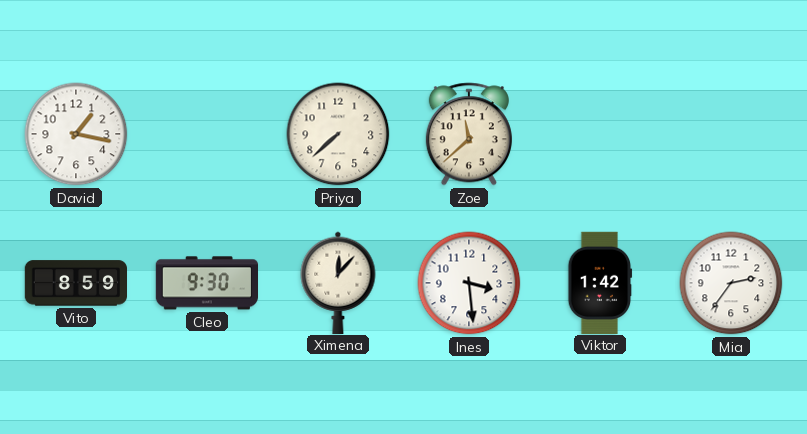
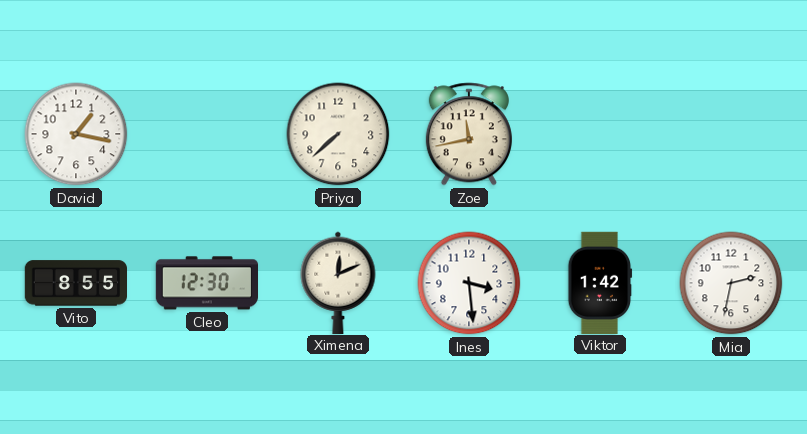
Zoe: 11:38 -> 11:43 (469, 134)
Vito: 8:59 -> 8:55 (75, 283)
Cleo: 9:30 -> 12:30 (206, 283)
Ximena: 12:07 -> 12:11 (338, 282)
Mia: 2:36 -> 2:32 (731, 283)
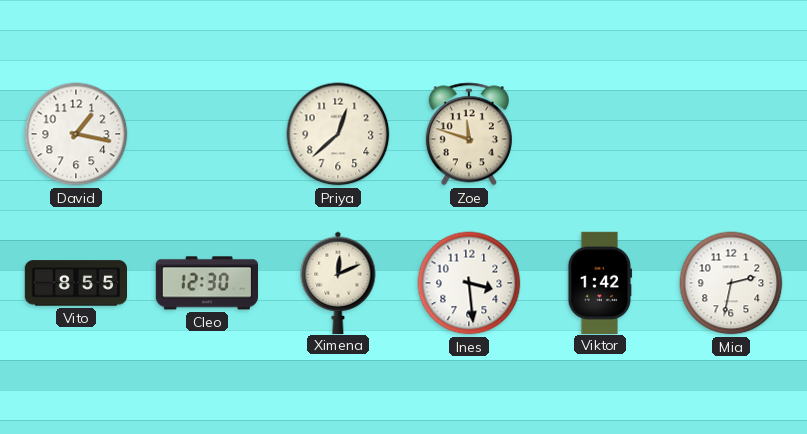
Priya: 7:38 -> 12:38 (338, 134)
Zoe: 11:43 -> 11:48 (469, 134)
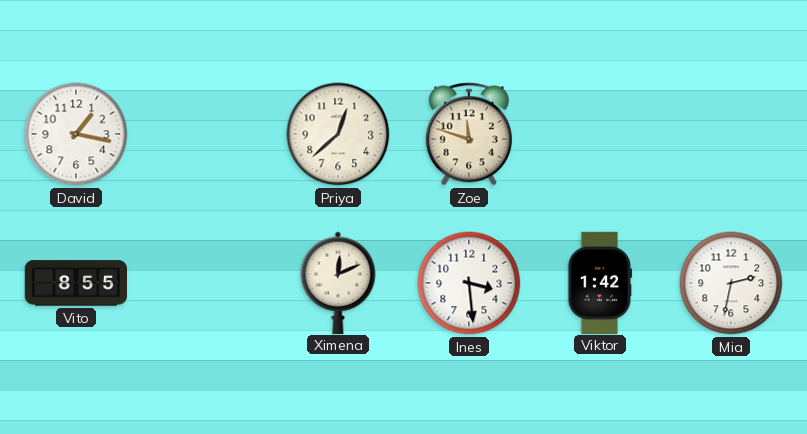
Cleo: 12:30 -> none (206, 283)
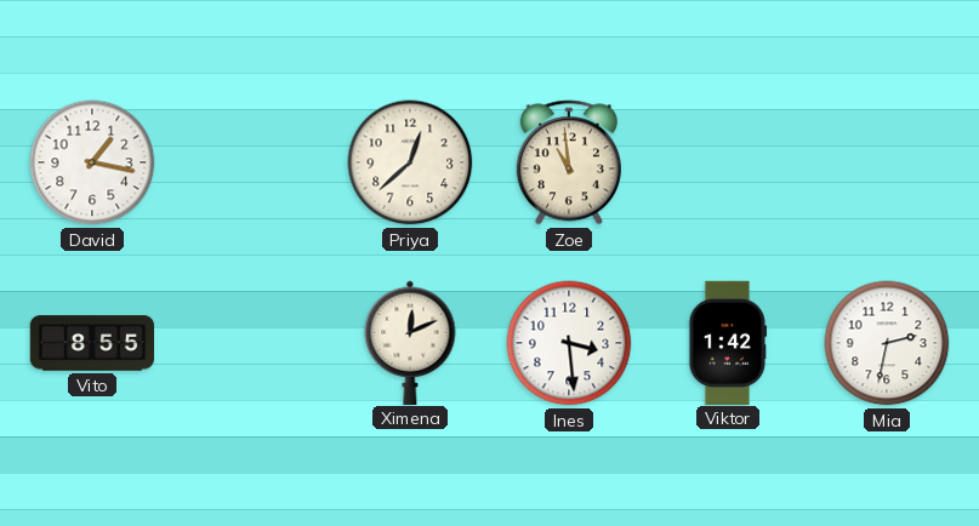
Zoe: 11:48 -> 10:59 (569, 162)
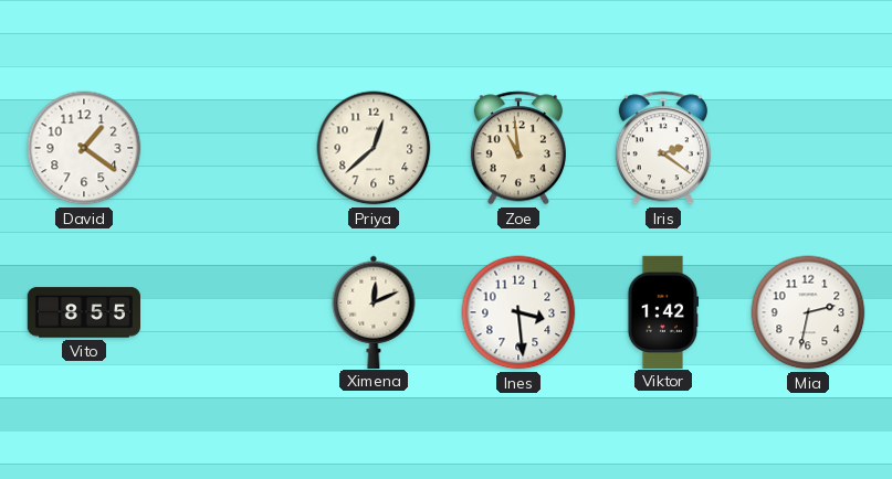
David: 1:17 -> 1:21 (84, 148)
Iris: none -> 2:21 (663, 148)
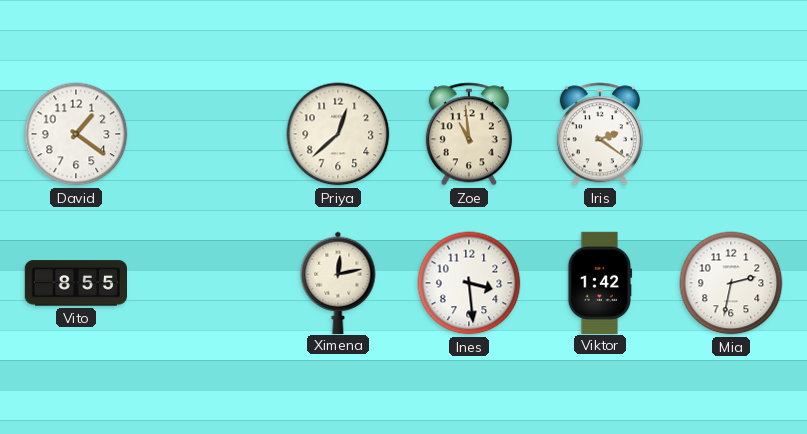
Ximena: 12:11 -> 12:13 (338, 282)
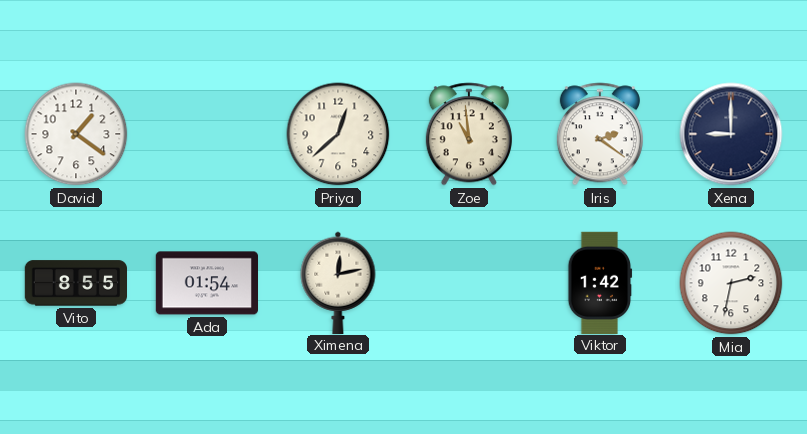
Xena: none -> 9:00 (731, 134)
Ada: none -> 01:54 (206, 283)
Ines: 3:29 -> none (469, 283)
